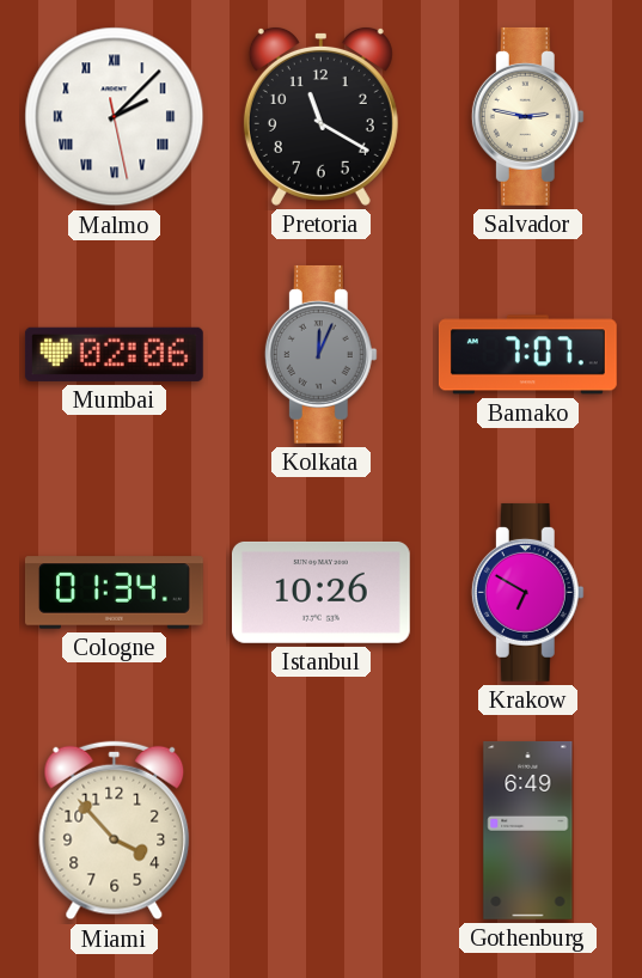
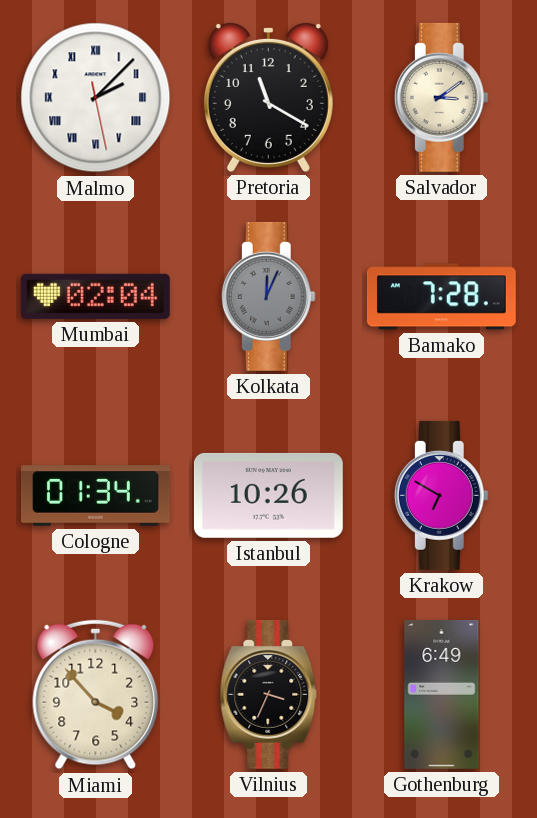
Salvador: 2:47 -> 3:09 (441, 97)
Mumbai: 02:06 -> 02:04 (95, 296)
Bamako: 7:07 -> 7:28 (441, 297)
Vilnius: none -> 3:34 (269, 694)
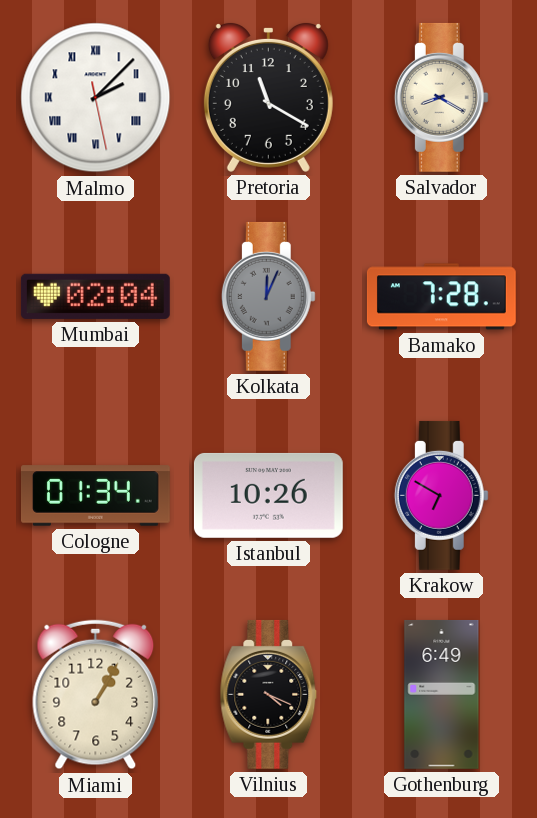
Salvador: 3:09 -> 8:20 (441, 97)
Miami: 3:53 -> 1:05 (96, 695)
Vilnius: 3:34 -> 4:19 (269, 694)
